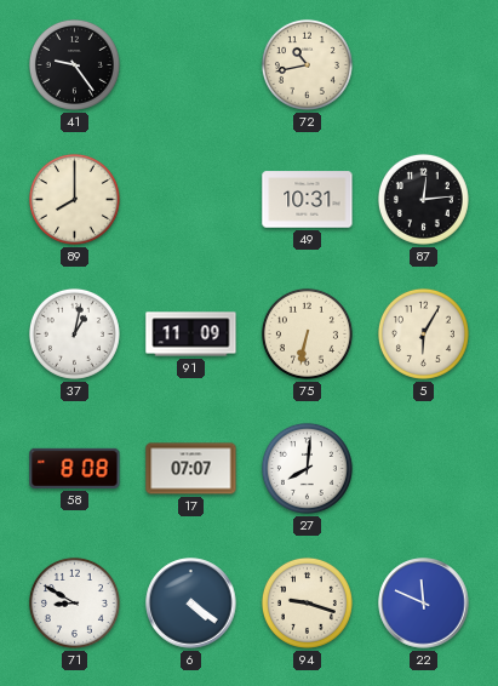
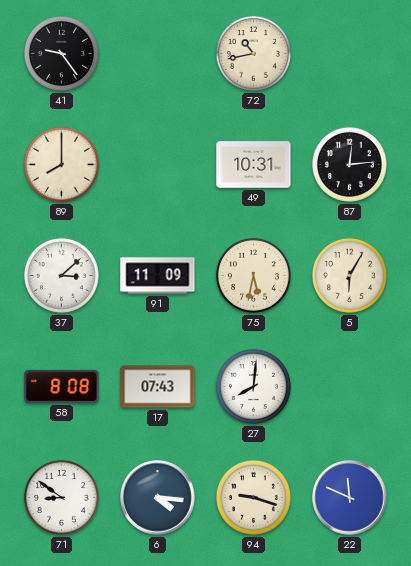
37: 1:02 -> 3:08 (61, 275)
75: 6:32 -> 5:32 (253, 275)
17: 07:07 -> 07:43 (158, 387)
71: 8:50 -> 8:51 (61, 497)
6: 4:21 -> 4:16 (158, 498)
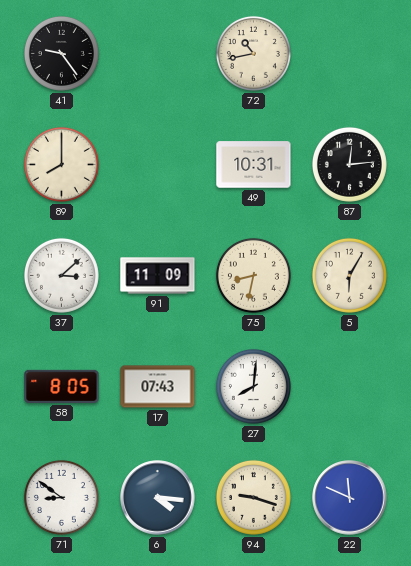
75: 5:32 -> 8:32 (253, 275)
58: 8:08 -> 8:05 (62, 386)
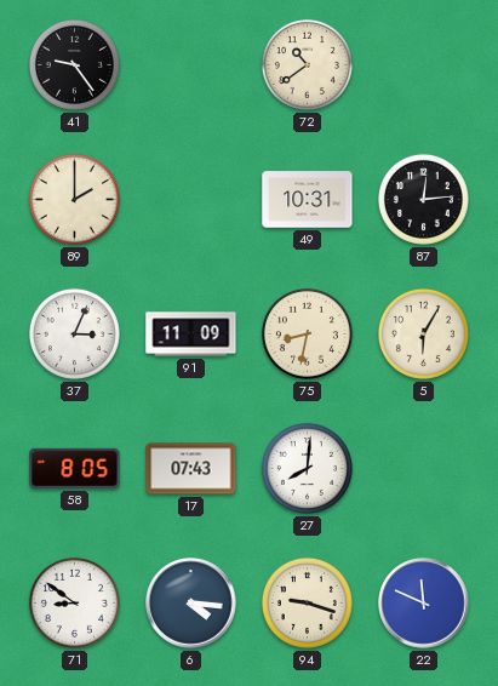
72: 10:43 -> 10:39 (307, 64)
89: 8:00 -> 2:00 (74, 199)
37: 3:08 -> 3:04 (74, 333)
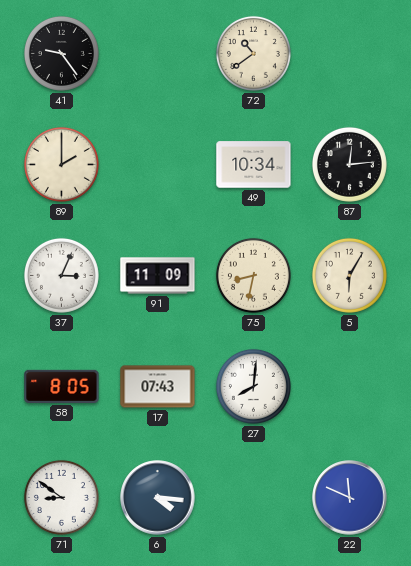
49: 10:31 -> 10:34 (254, 165)
94: 9:18 -> none (307, 602)
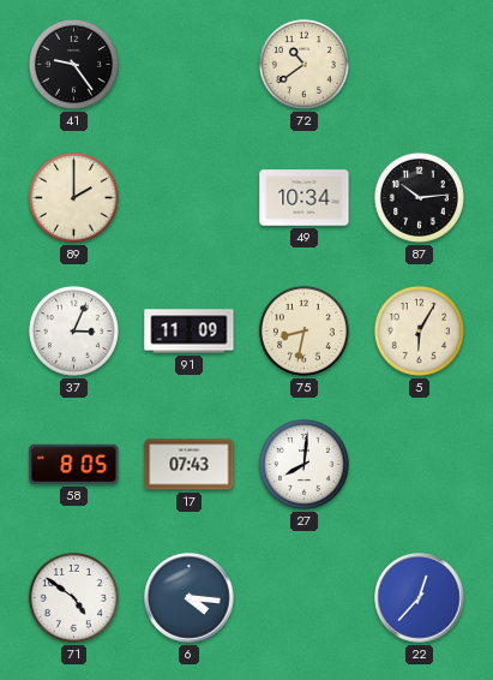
87: 12:14 -> 10:14 (419, 197)
71: 8:51 -> 4:51 (73, 597)
22: 11:49 -> 12:37 (420, 598)
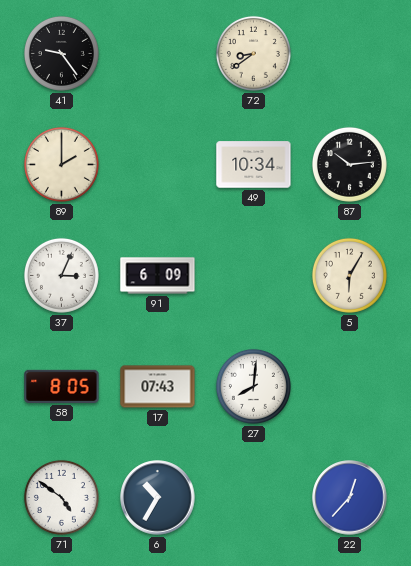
72: 10:39 -> 8:39 (253, 53)
91: 11:09 -> 6:09 (158, 276)
75: 8:32 -> none (303, 330)
6: 4:16 -> 10:35 (158, 498)
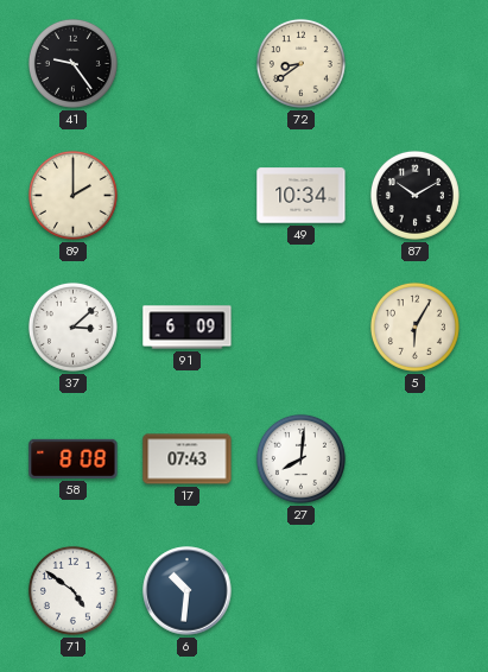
87: 10:14 -> 10:10 (414, 195)
37: 3:04 -> 3:08 (72, 327)
58: 8:05 -> 8:08 (74, 458)
6: 10:35 -> 10:31 (188, 591)
22: 12:37 -> none (350, 498)
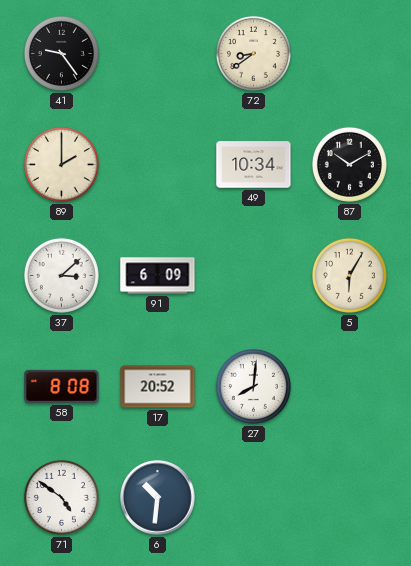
17: 07:43 -> 20:52 (158, 387)
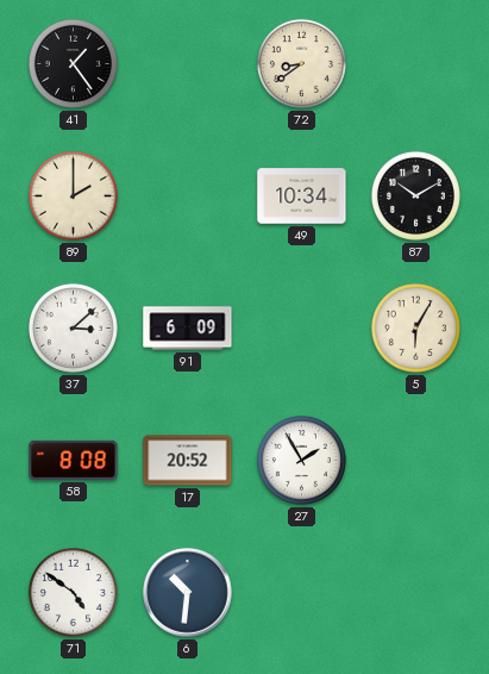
41: 9:24 -> 1:24 (73, 63)
27: 8:01 -> 1:55 (301, 460)
